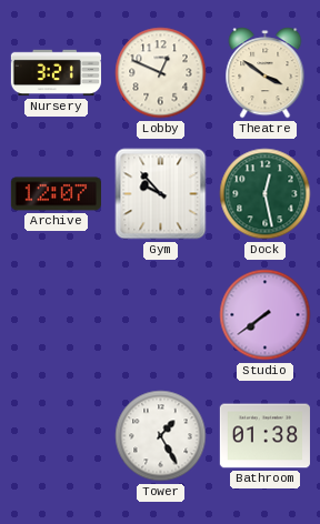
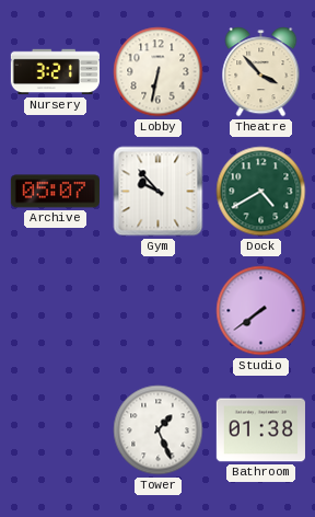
Lobby: 12:49 -> 6:32 (159, 72)
Theatre: 3:51 -> 3:53 (261, 72)
Archive: 12:07 -> 05:07 (55, 192)
Dock: 12:28 -> 4:40 (261, 192)
Tower: 1:25 -> 1:26 (159, 430)
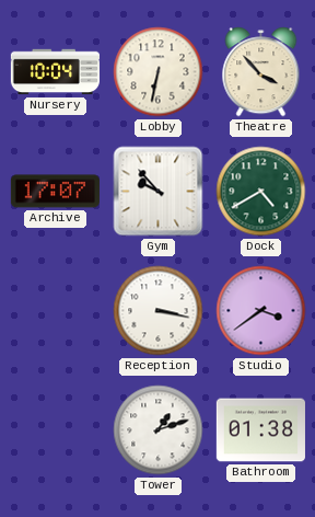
Nursery: 3:21 -> 10:04 (55, 72)
Archive: 05:07 -> 17:07 (55, 192)
Reception: none -> 3:17 (159, 311)
Studio: 7:39 -> 3:39 (261, 311)
Tower: 1:26 -> 1:12 (159, 430)
